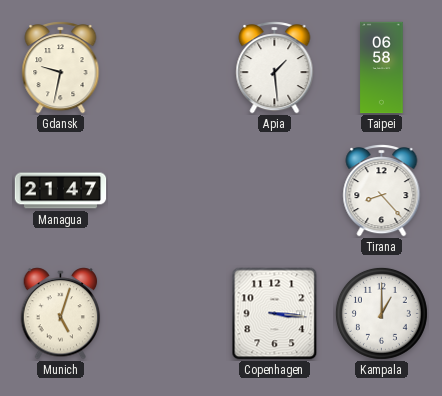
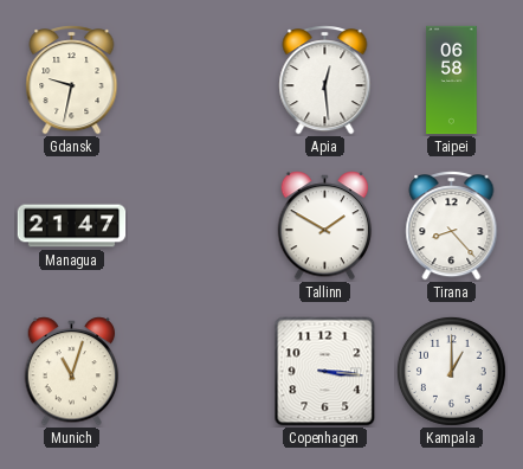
Apia: 1:29 -> 12:29 (325, 81)
Tallinn: none -> 1:50 (325, 226)
Munich: 5:03 -> 11:03 (72, 372)
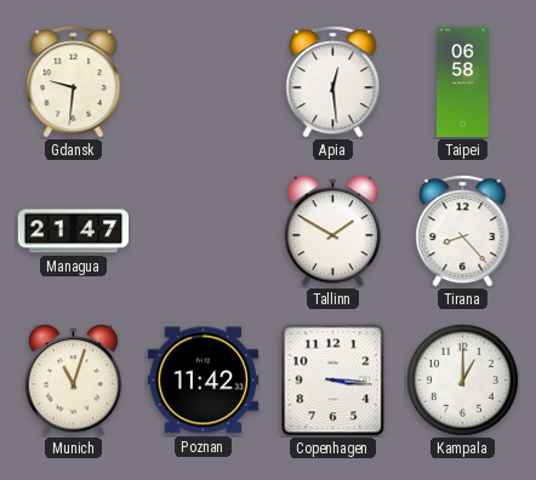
Gdansk: 9:32 -> 9:31 (74, 82)
Poznan: none -> 11:42 (204, 381)
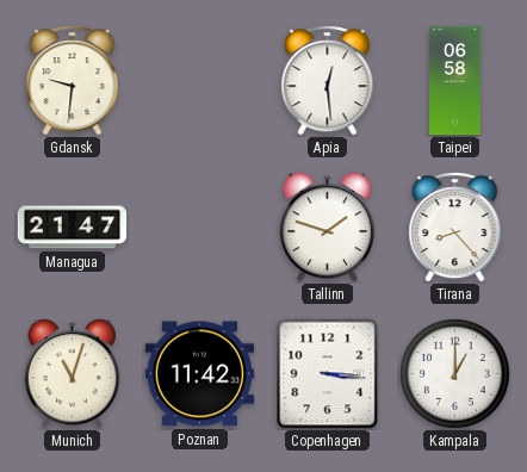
Tallinn: 1:50 -> 1:48 (328, 228)
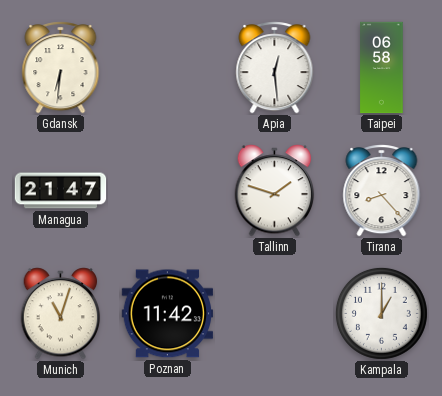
Gdansk: 9:31 -> 6:31 (61, 68)
Copenhagen: 3:16 -> none (328, 374)
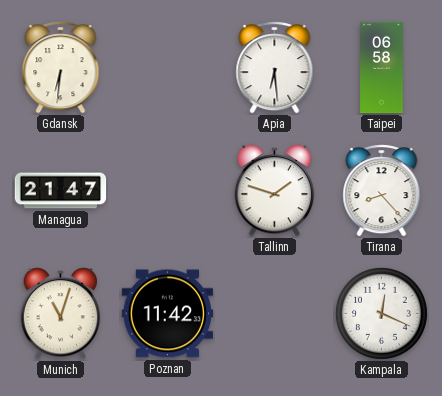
Apia: 12:29 -> 6:29 (275, 68)
Kampala: 1:00 -> 12:19 (381, 313)
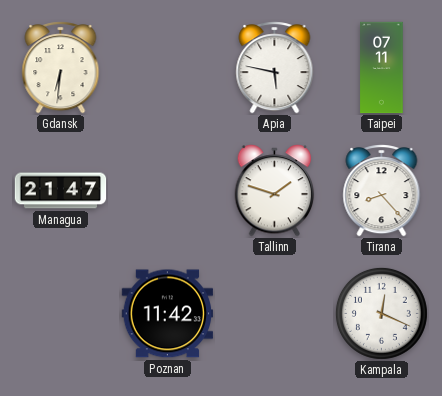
Apia: 6:29 -> 5:47 (275, 68)
Taipei: 06:58 -> 07:11 (382, 68)
Munich: 11:03 -> none (61, 314)
